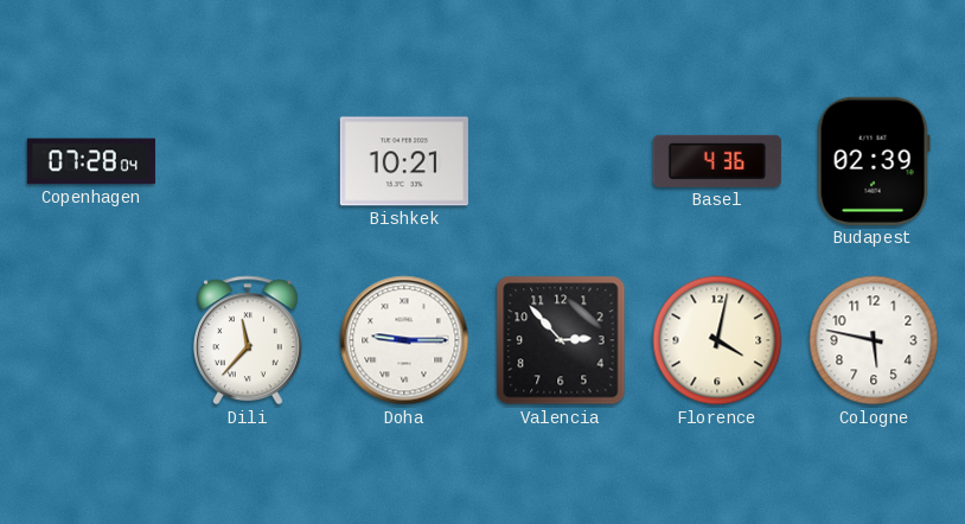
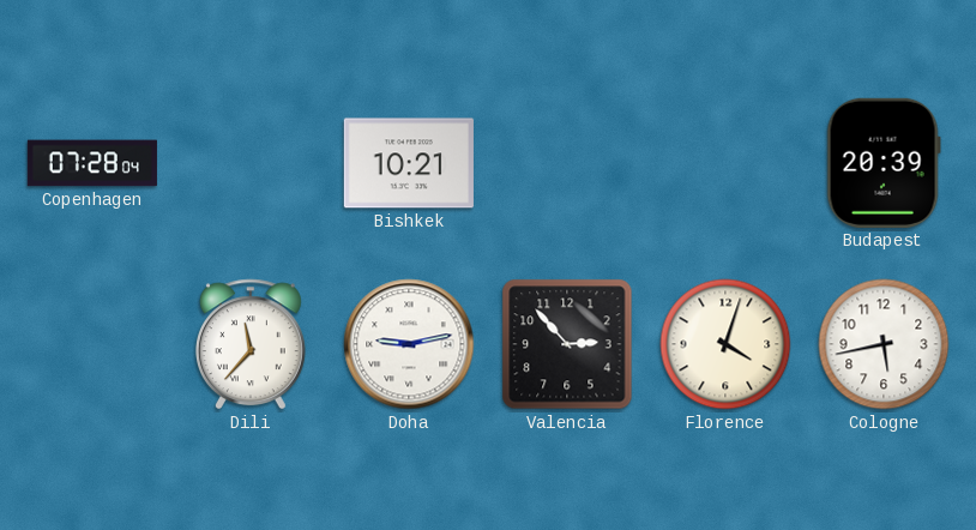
Basel: 4:36 -> none (717, 161)
Budapest: 02:39 -> 20:39 (884, 163)
Doha: 9:15 -> 9:13 (409, 344)
Florence: 4:02 -> 4:03 (725, 344)
Cologne: 5:47 -> 5:43 (884, 344)
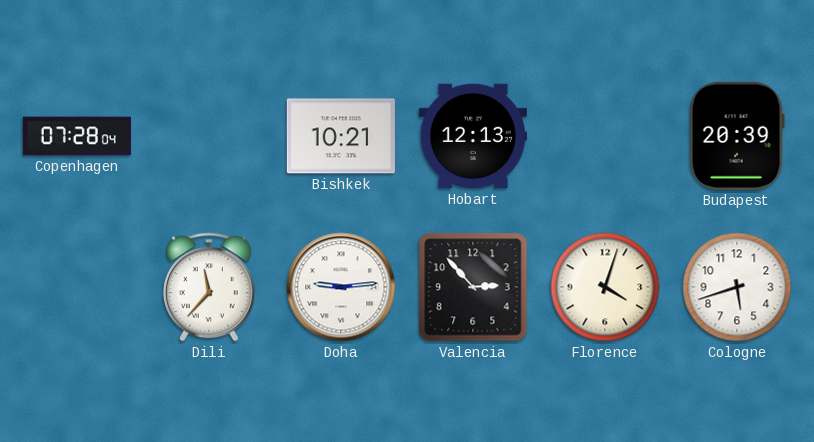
Hobart: none -> 12:13 (473, 136)
Doha: 9:13 -> 9:14 (341, 287)
Cologne: 5:43 -> 5:42 (737, 287)
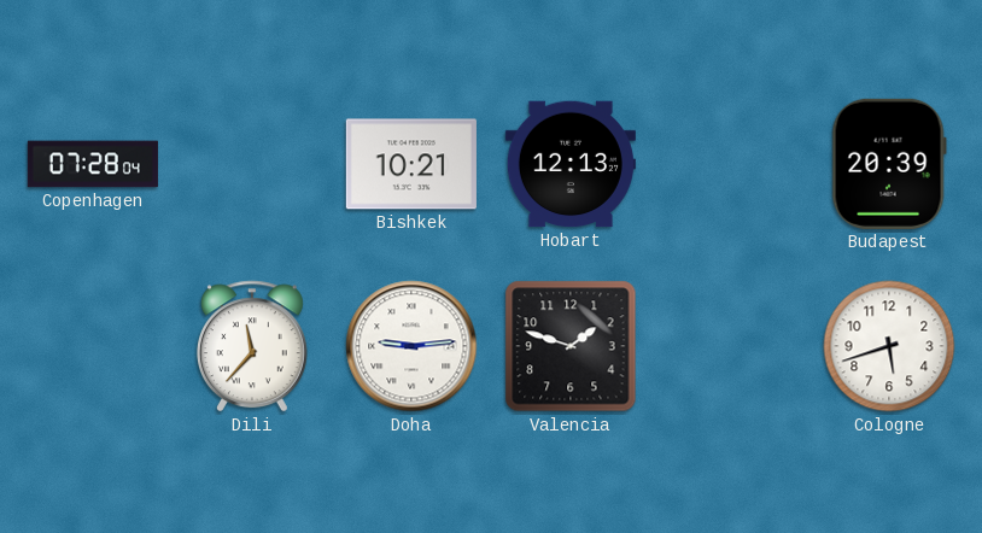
Valencia: 2:53 -> 1:48 (571, 346)
Florence: 4:03 -> none (605, 287)
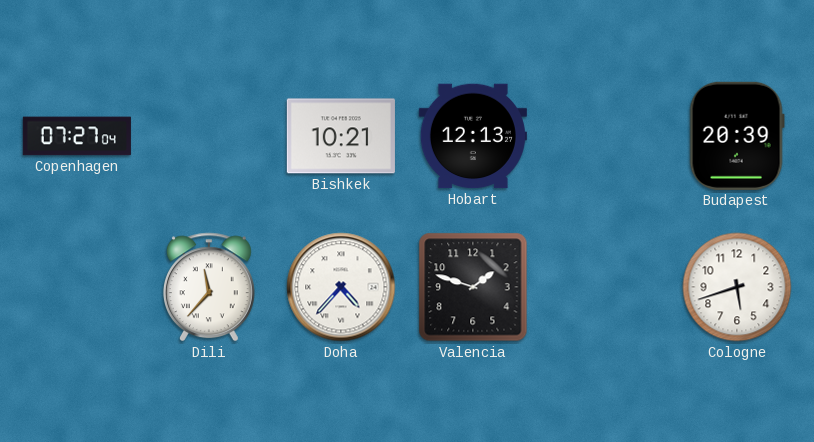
Copenhagen: 07:28 -> 07:27 (77, 136)
Doha: 9:14 -> 4:37 (341, 287)
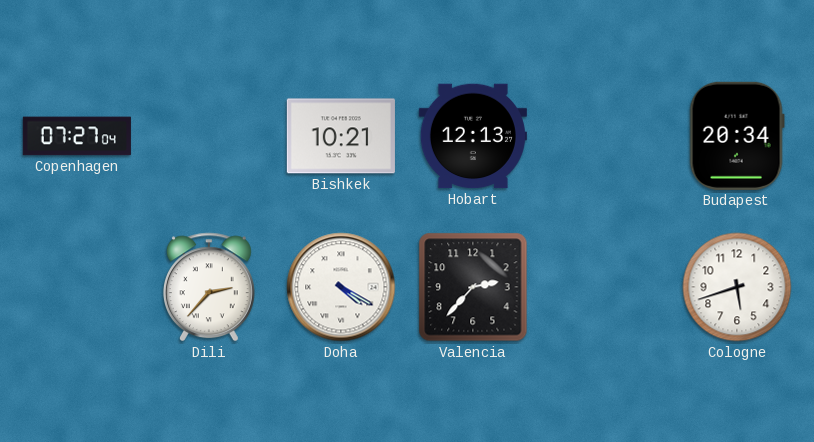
Budapest: 20:39 -> 20:34 (737, 136)
Dili: 11:37 -> 2:37 (209, 287)
Doha: 4:37 -> 4:20 (341, 287)
Valencia: 1:48 -> 2:37 (473, 287)
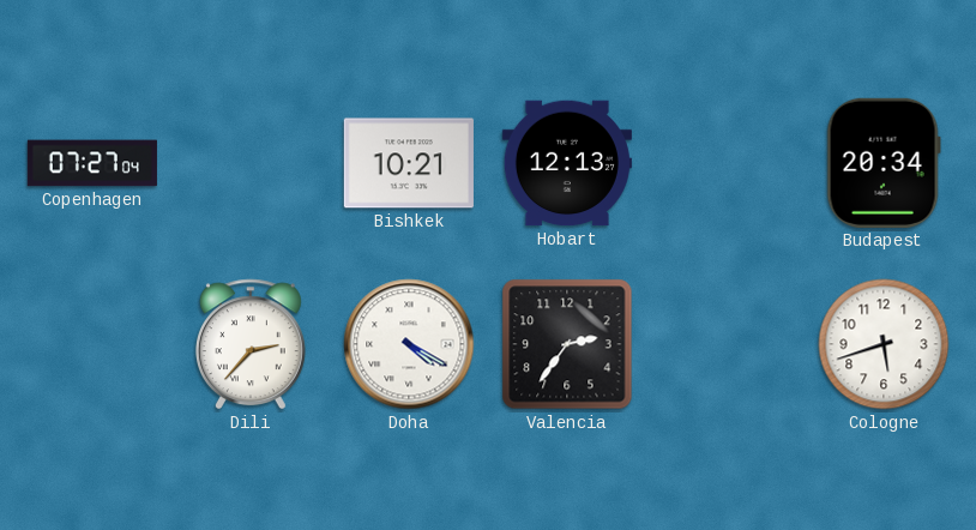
Valencia: 2:37 -> 2:36 (567, 344)
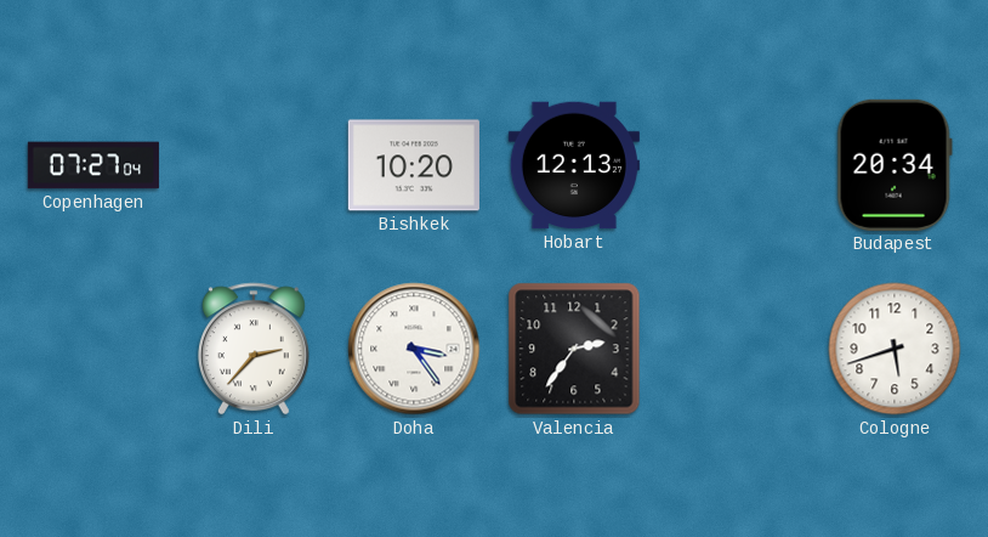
Bishkek: 10:21 -> 10:20 (414, 165)
Doha: 4:20 -> 3:24 (414, 349)
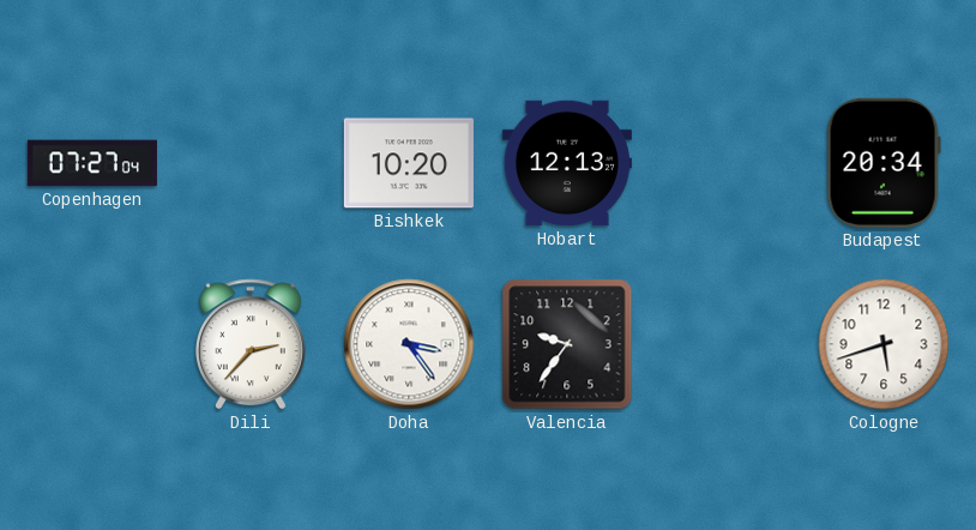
Valencia: 2:36 -> 9:36 (567, 344)
